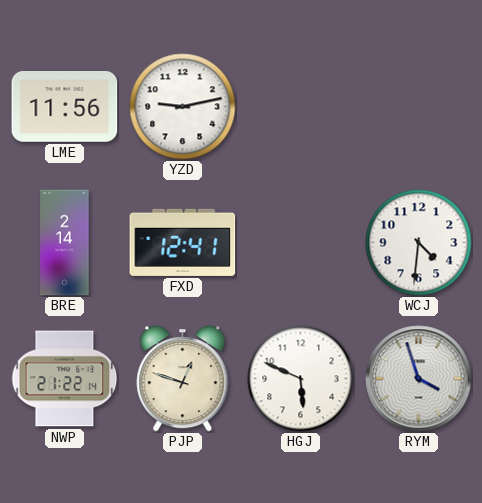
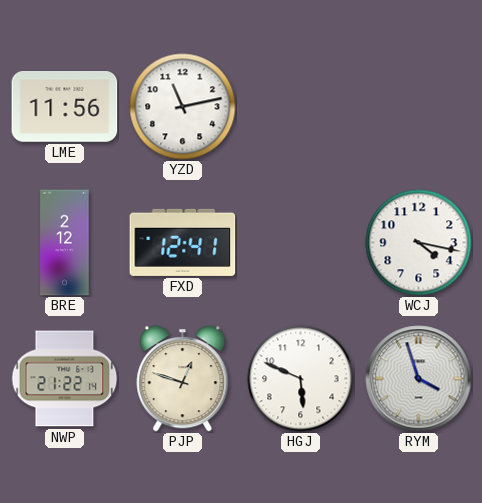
YZD: 9:13 -> 11:13 (183, 107)
BRE: 2:14 -> 2:12 (65, 243)
WCJ: 4:31 -> 4:17 (419, 243)
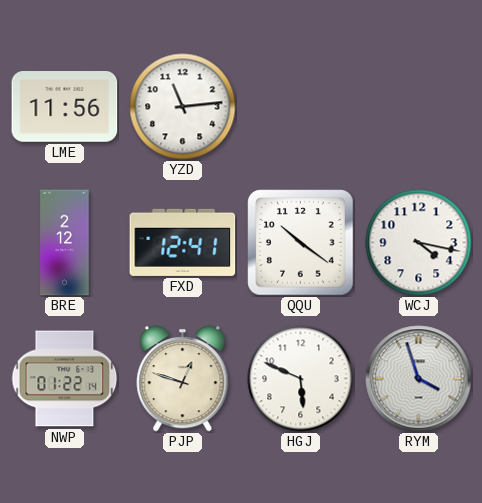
YZD: 11:13 -> 11:14 (183, 107)
QQU: none -> 10:21 (301, 243)
NWP: 21:22 -> 01:22 (64, 379)
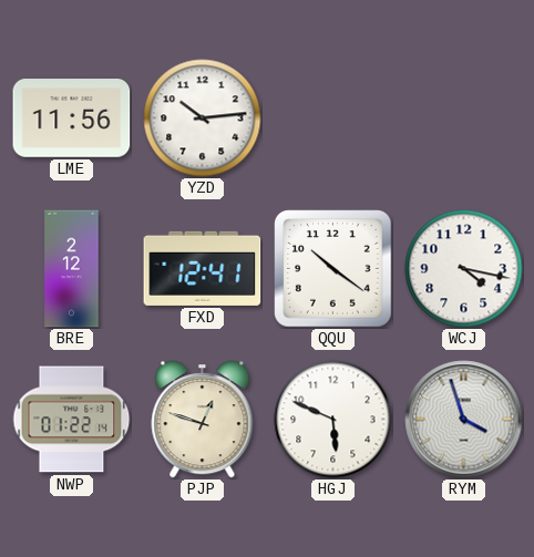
YZD: 11:14 -> 10:14 (203, 118)
